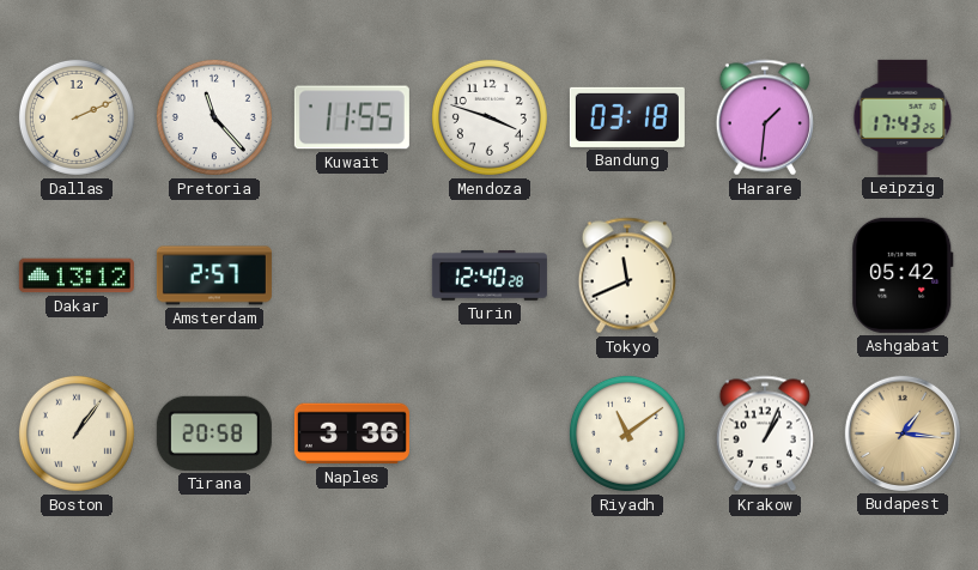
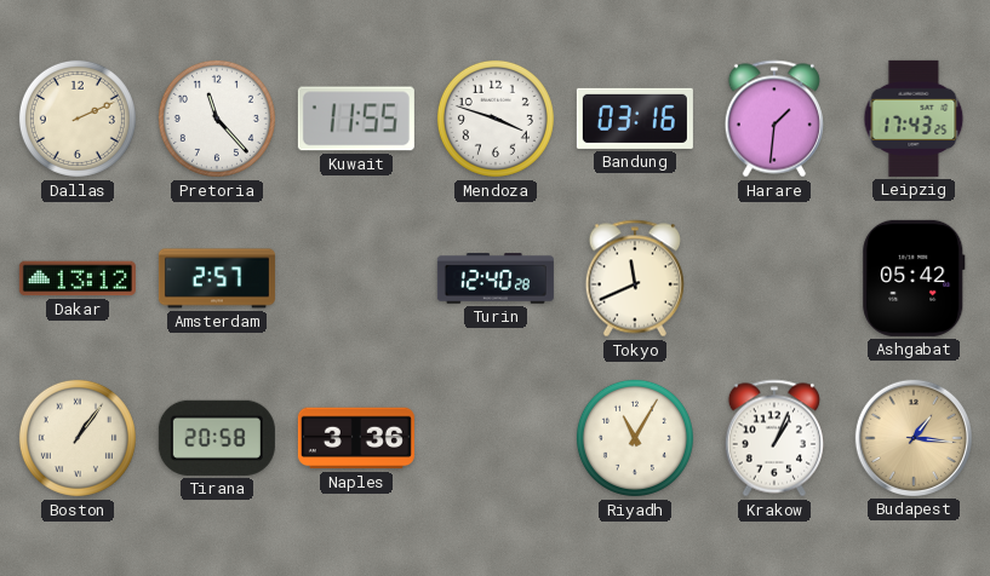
Bandung: 03:18 -> 03:16 (635, 119)
Riyadh: 11:09 -> 11:05 (635, 438)
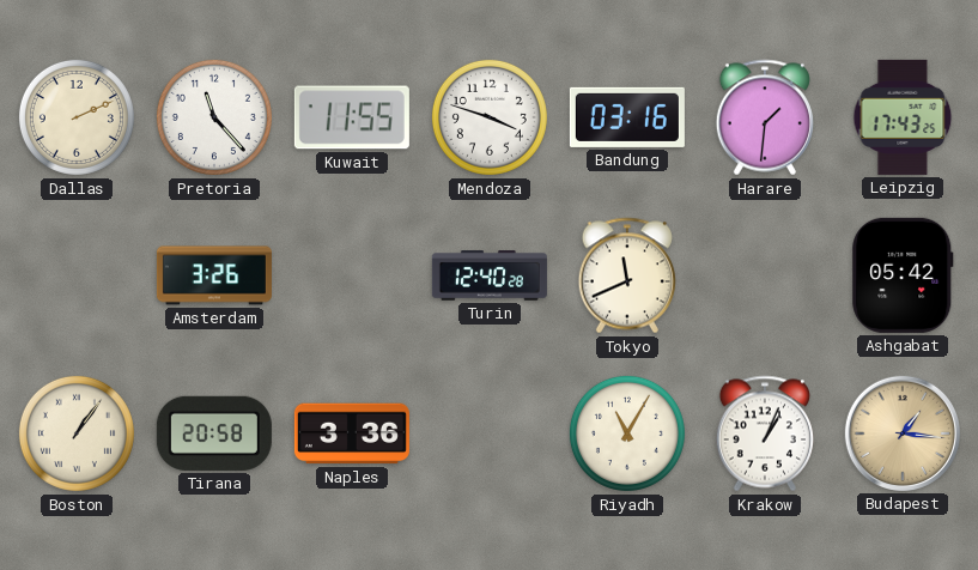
Dakar: 13:12 -> none (78, 278)
Amsterdam: 2:57 -> 3:26 (214, 275)
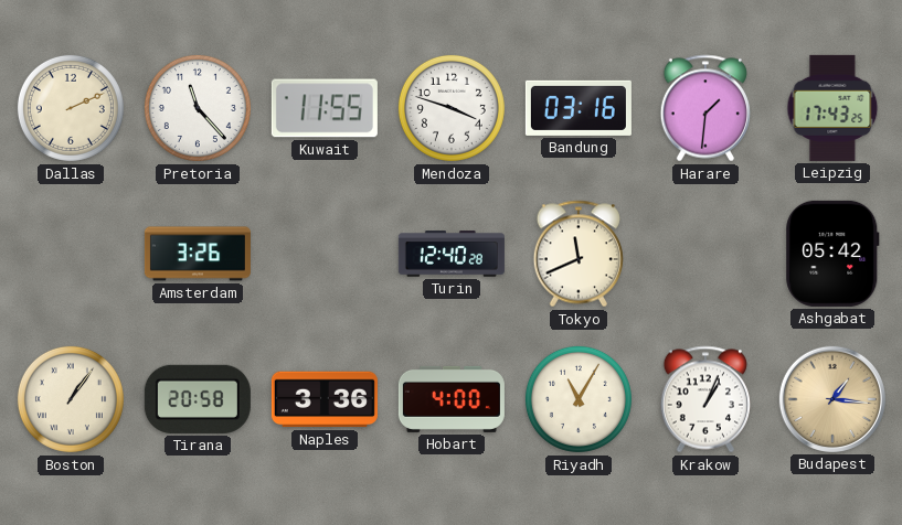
Hobart: none -> 4:00 (452, 399)
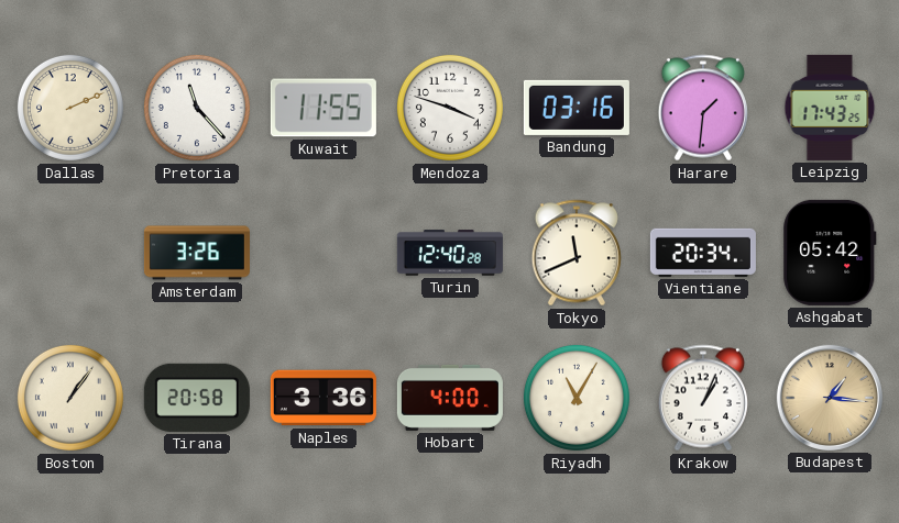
Vientiane: none -> 20:34 (703, 253)
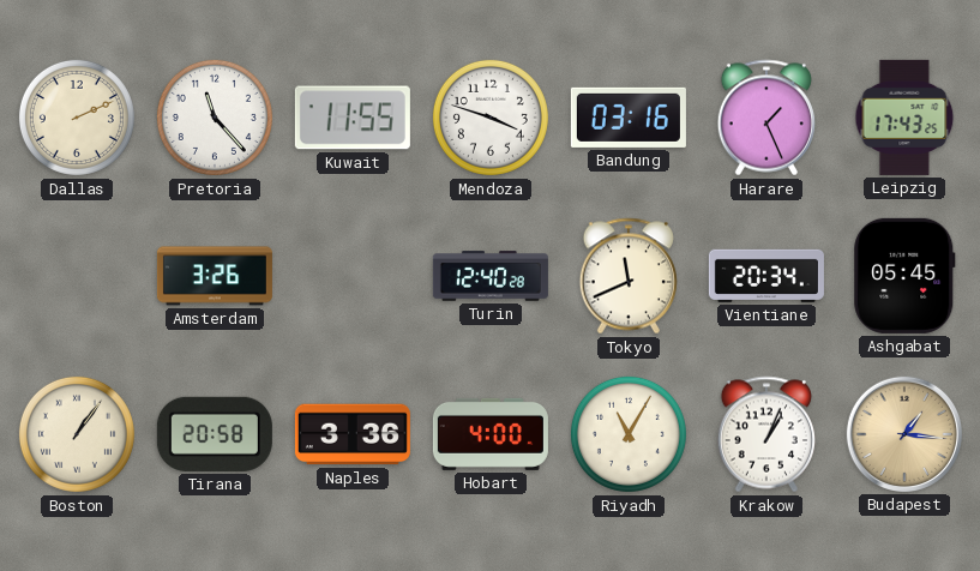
Harare: 1:31 -> 1:26 (765, 118)
Ashgabat: 05:42 -> 05:45 (904, 276)
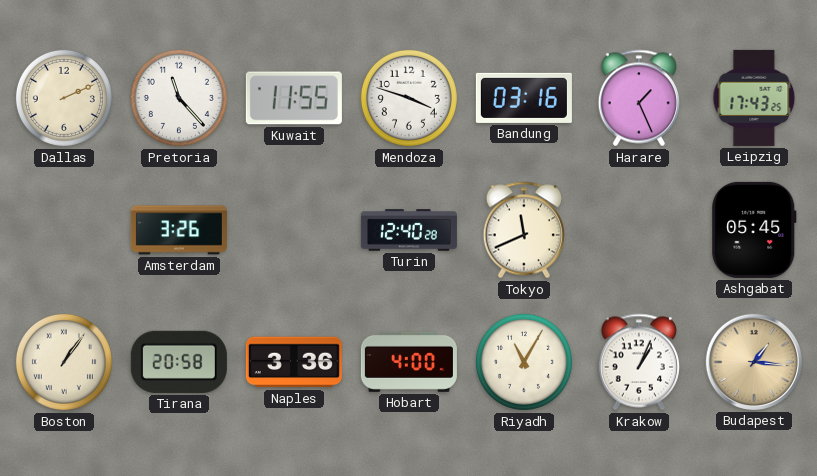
Vientiane: 20:34 -> none (766, 276)
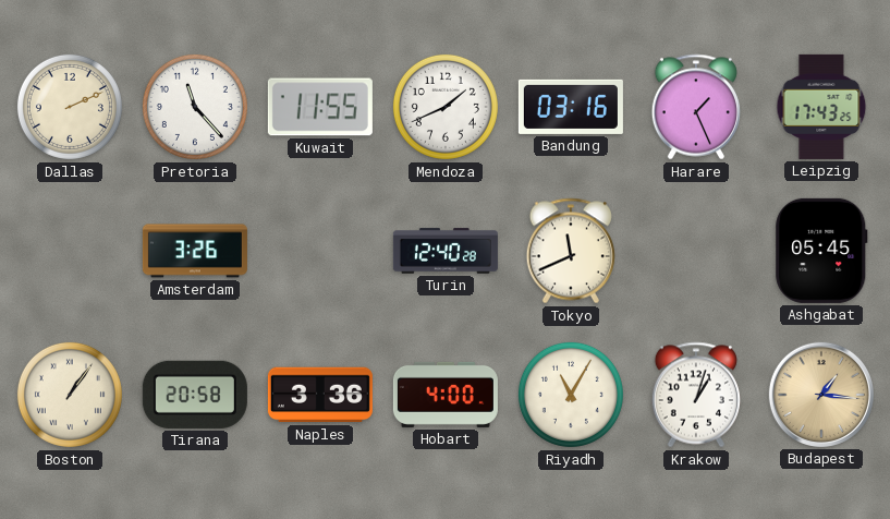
Mendoza: 3:48 -> 1:41 (446, 107)
Krakow: 1:04 -> 1:03 (695, 395)
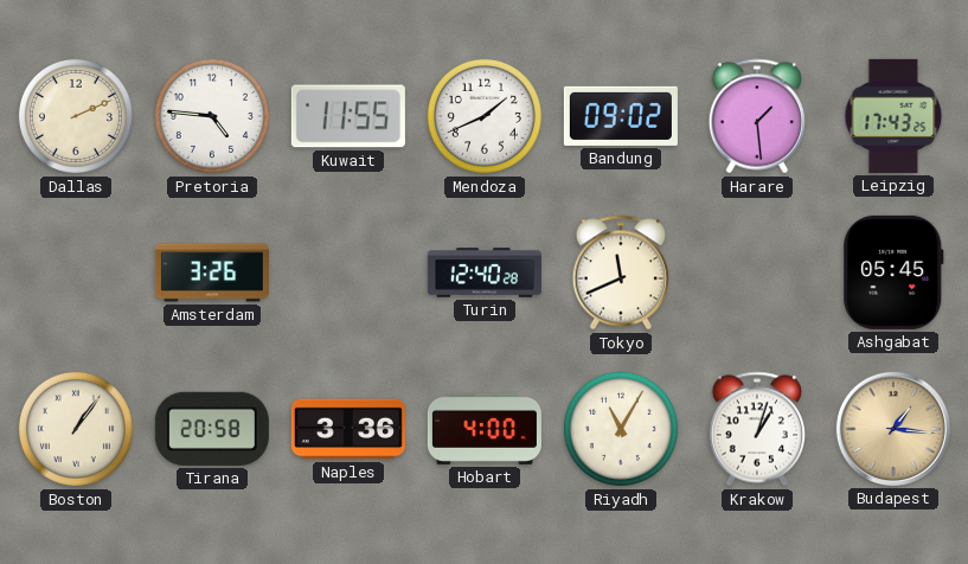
Pretoria: 11:23 -> 4:46 (212, 116)
Bandung: 03:16 -> 09:02 (621, 116)
Harare: 1:26 -> 1:29 (756, 116)
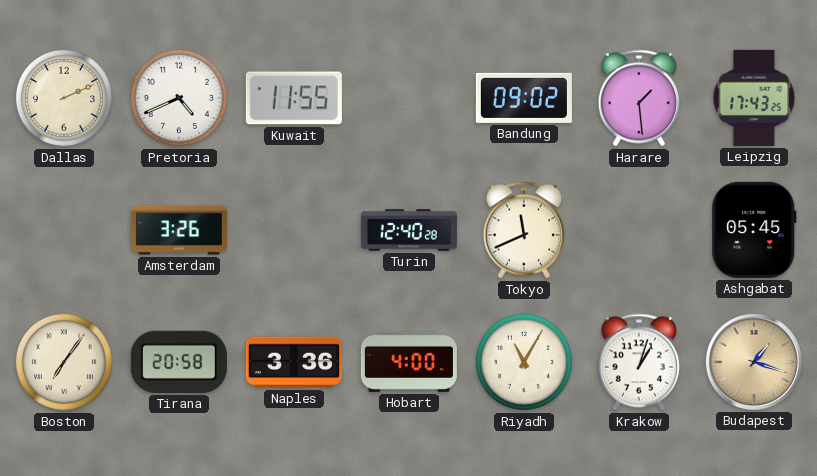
Pretoria: 4:46 -> 4:41 (179, 98)
Mendoza: 1:41 -> none (485, 116)
Boston: 1:06 -> 7:06 (64, 362)
Budapest: 1:16 -> 1:18 (754, 362)
